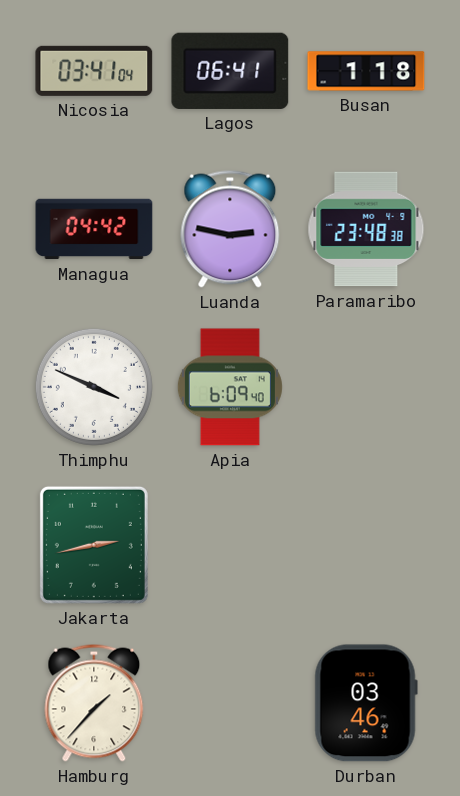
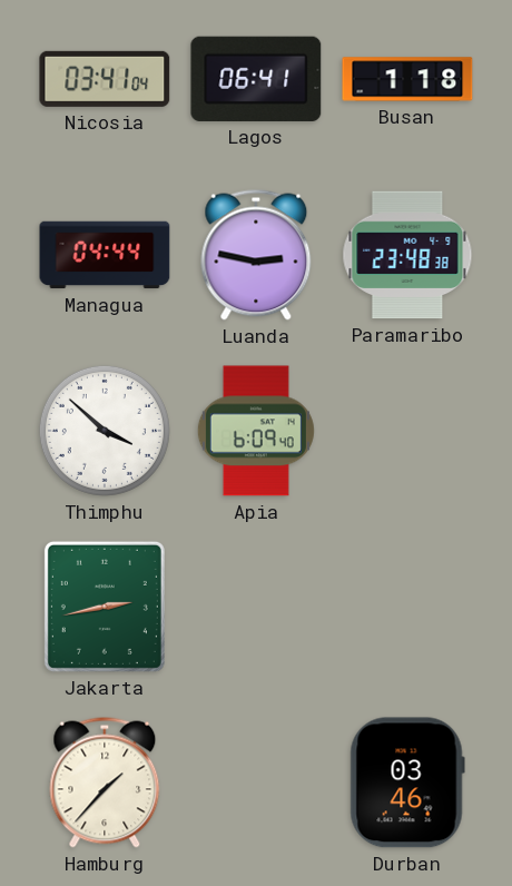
Managua: 04:42 -> 04:44 (105, 255)
Thimphu: 3:49 -> 3:52 (105, 431)
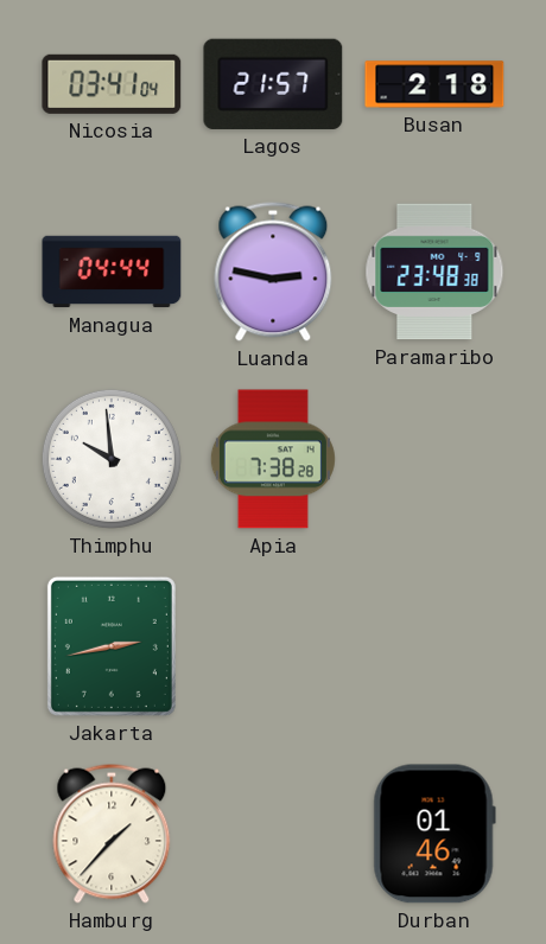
Lagos: 06:41 -> 21:57 (273, 84)
Busan: 1:18 -> 2:18 (434, 84)
Thimphu: 3:52 -> 9:59 (112, 459)
Apia: 6:09 -> 7:38 (273, 459)
Durban: 03:46 -> 01:46 (434, 834)
